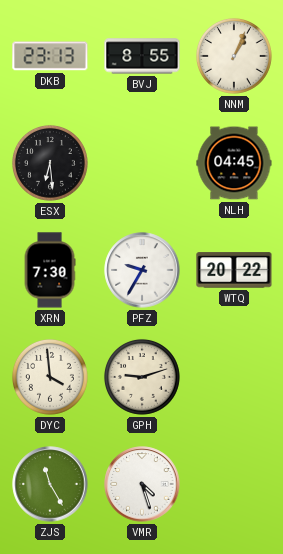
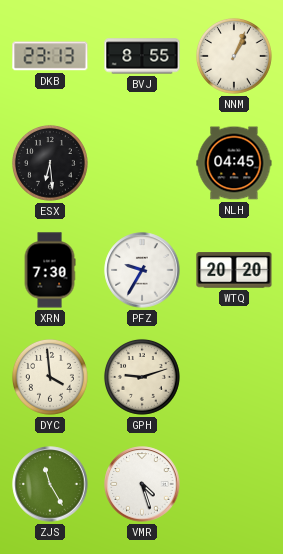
WTQ: 20:22 -> 20:20 (234, 270)
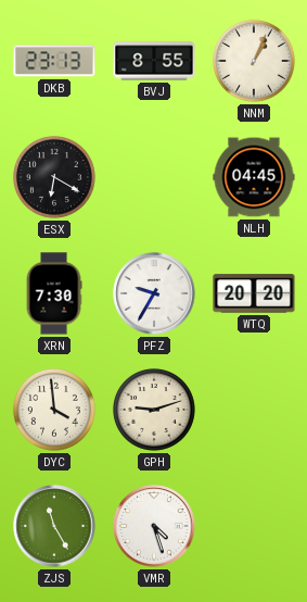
ESX: 6:29 -> 6:20 (54, 177)
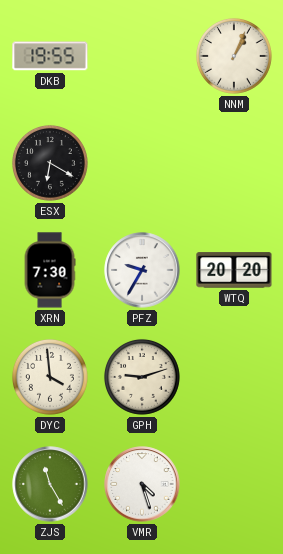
DKB: 23:13 -> 19:55 (50, 56)
BVJ: 8:55 -> none (154, 61)
NLH: 04:45 -> none (254, 177)
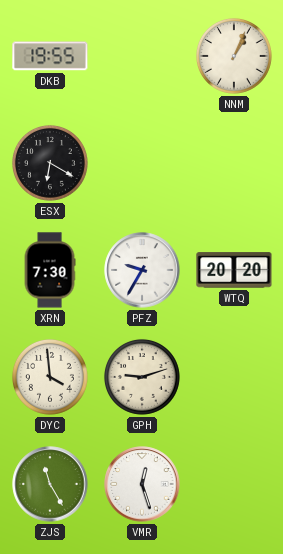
VMR: 4:27 -> 12:27 (142, 484)
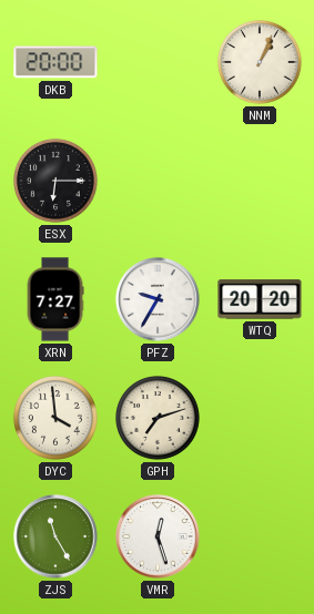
DKB: 19:55 -> 20:00 (55, 62)
ESX: 6:20 -> 6:15 (55, 181)
XRN: 7:30 -> 7:27 (55, 299)
GPH: 9:12 -> 7:12 (158, 418)
